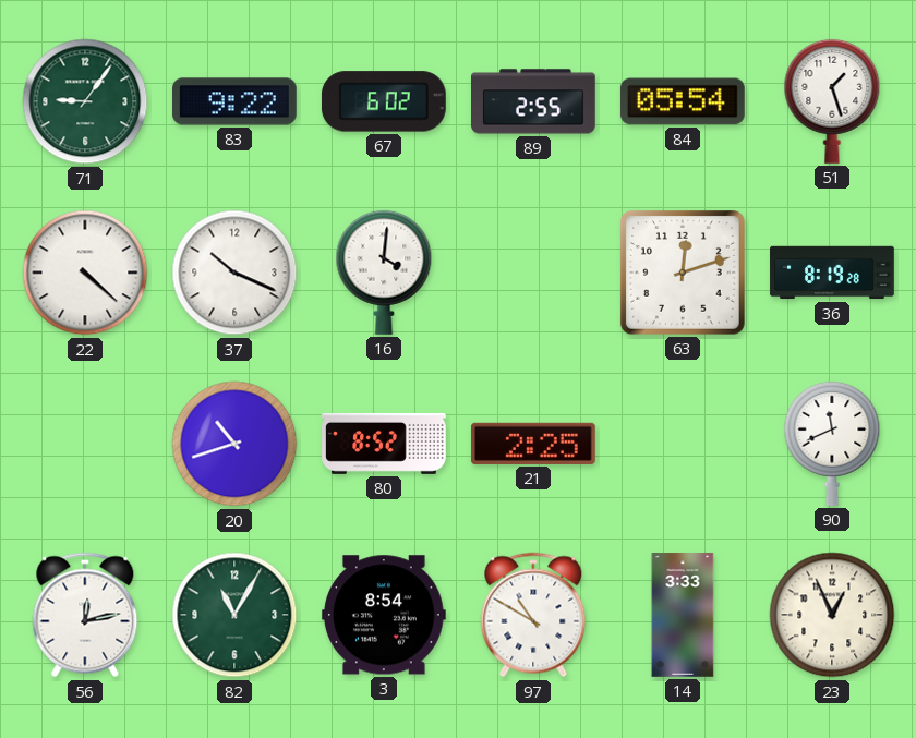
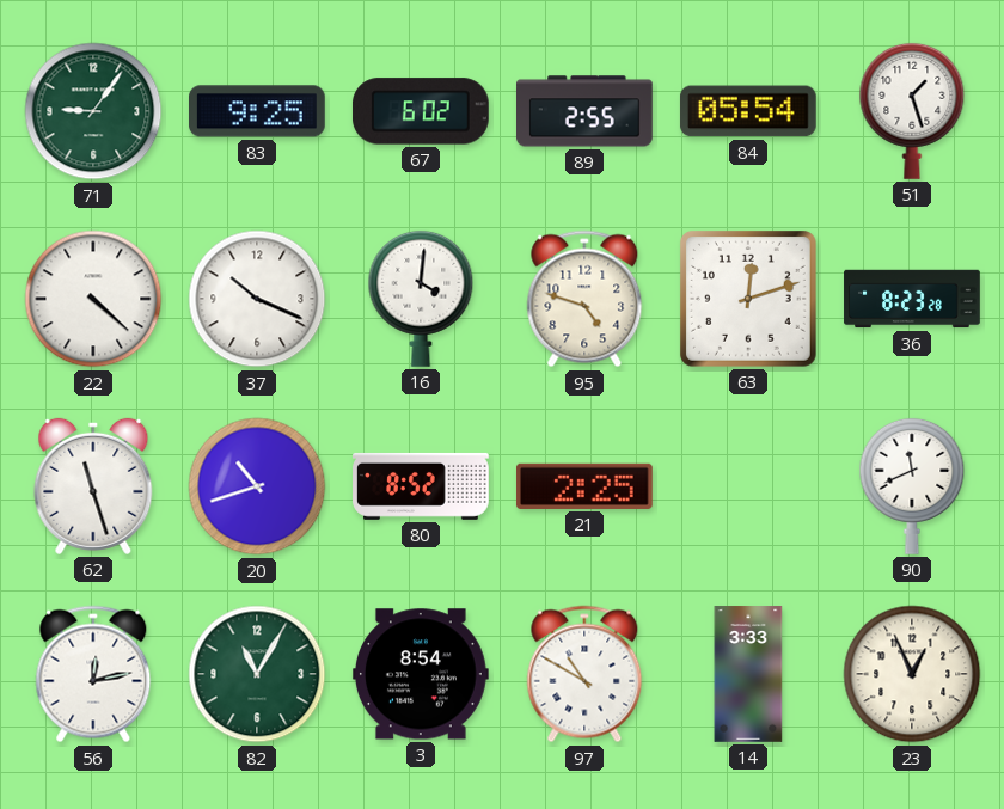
83: 9:22 -> 9:25 (258, 111)
95: none -> 4:48 (584, 299)
36: 8:19 -> 8:23 (912, 299)
62: none -> 11:27 (93, 486)
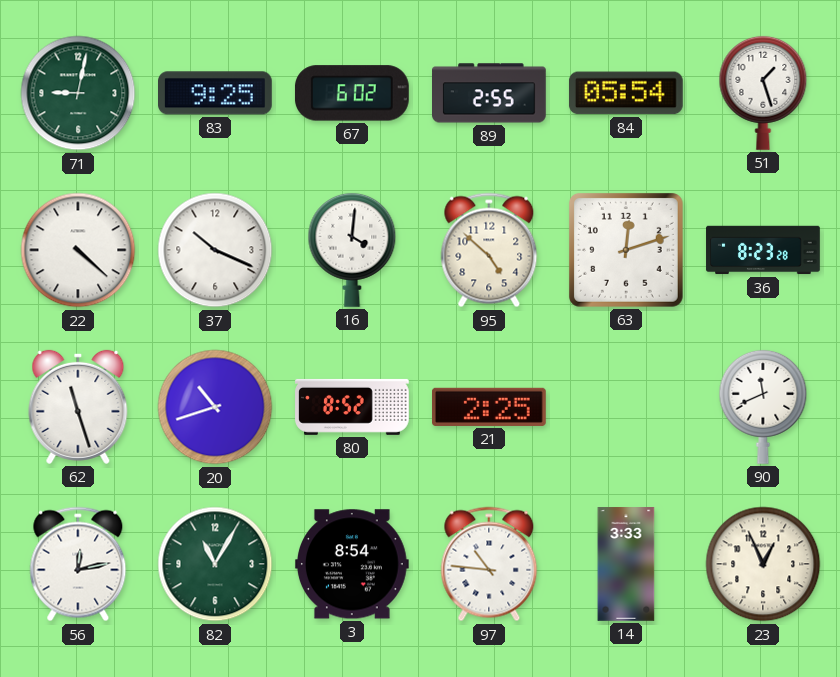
71: 9:06 -> 9:02 (78, 93)
95: 4:48 -> 4:52 (489, 250)
97: 10:50 -> 10:46 (489, 564)
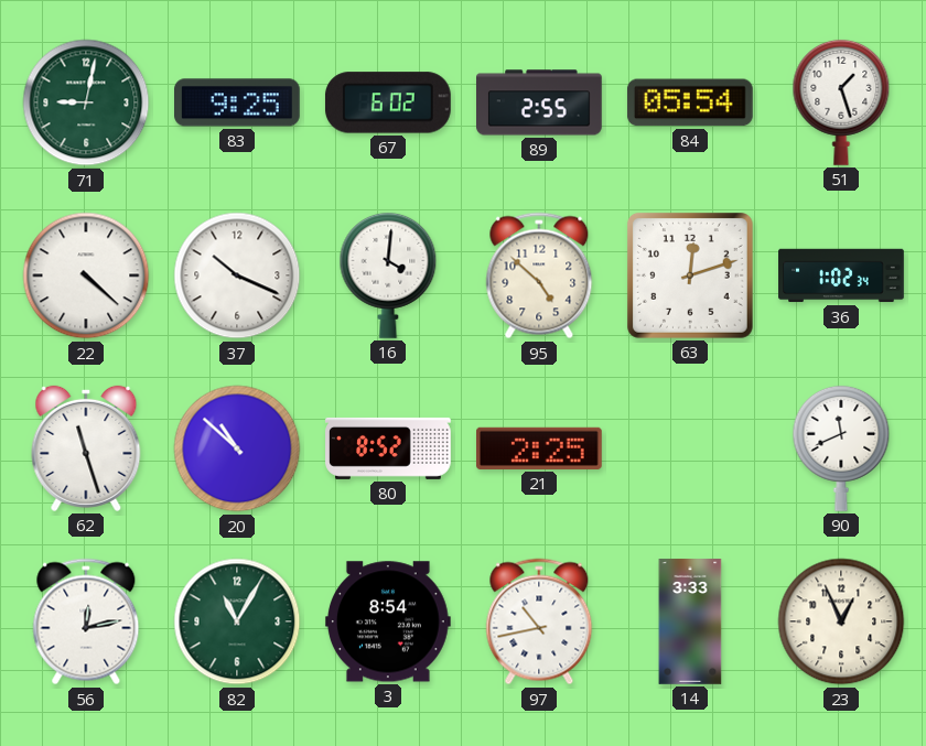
36: 8:23 -> 1:02 (841, 275)
20: 10:42 -> 10:52 (237, 448)
97: 10:46 -> 10:43 (539, 621)
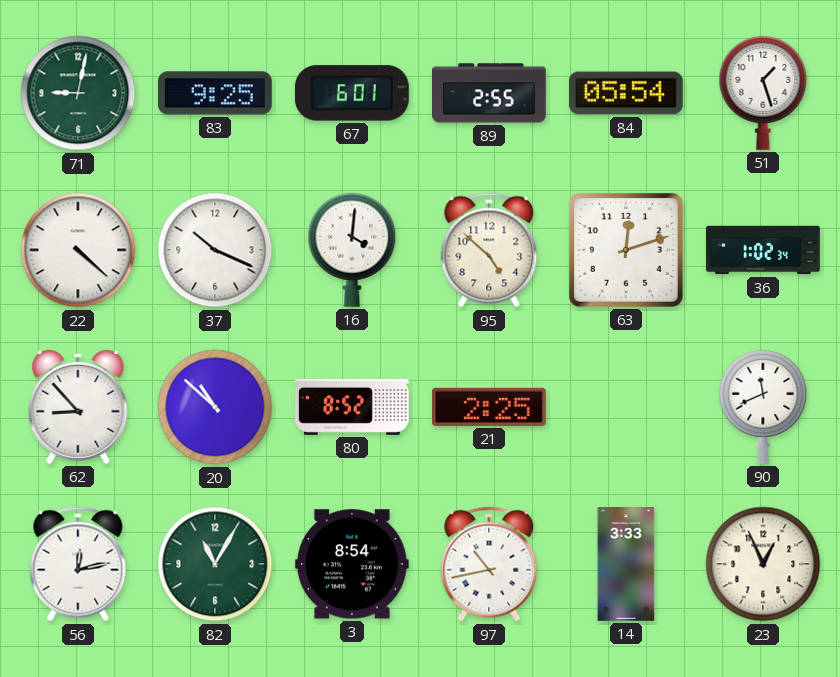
67: 6:02 -> 6:01 (352, 93)
62: 11:27 -> 8:53 (78, 407)
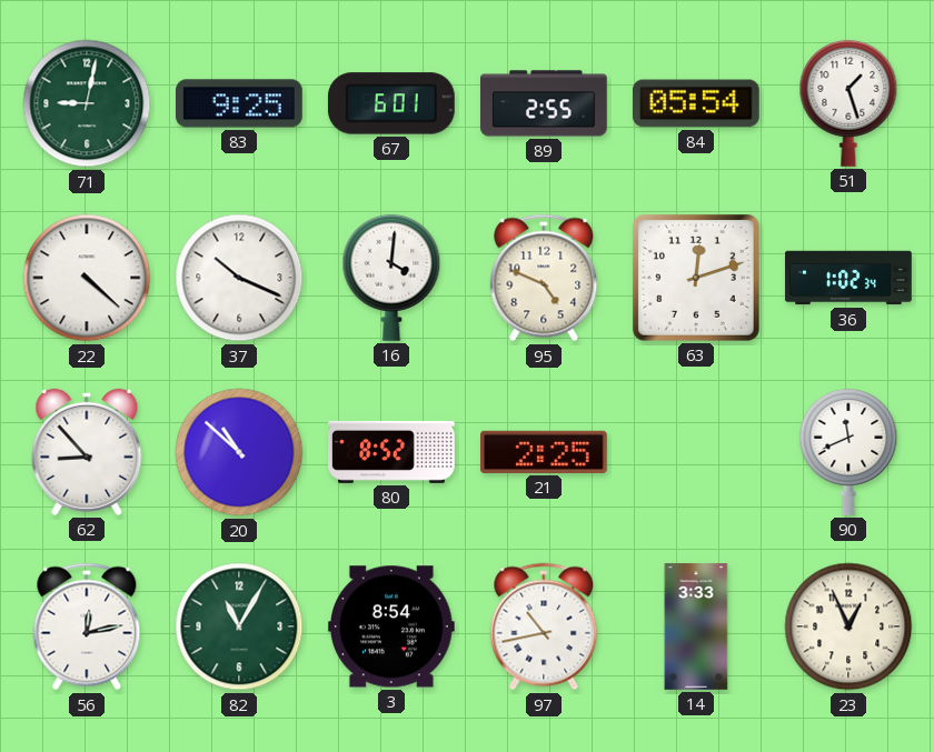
95: 4:52 -> 4:49 (544, 278)
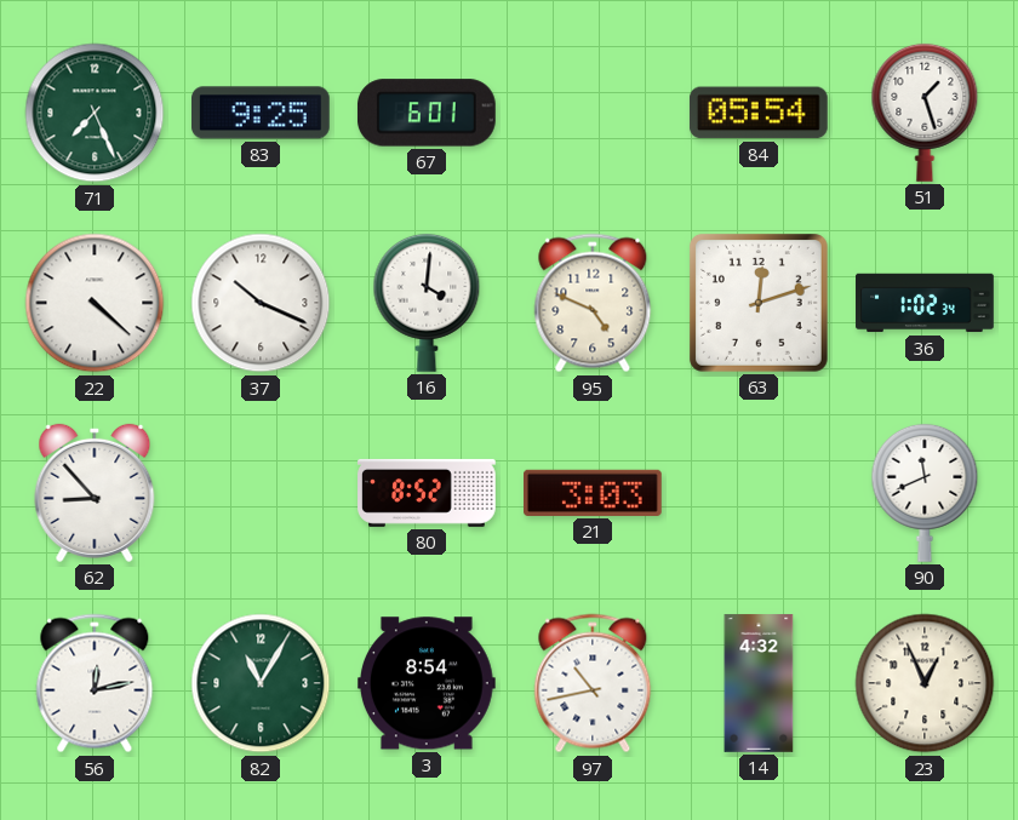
71: 9:02 -> 7:26 (95, 113)
89: 2:55 -> none (545, 103)
20: 10:52 -> none (239, 452)
21: 2:25 -> 3:03 (594, 493)
14: 3:33 -> 4:32 (759, 683)
